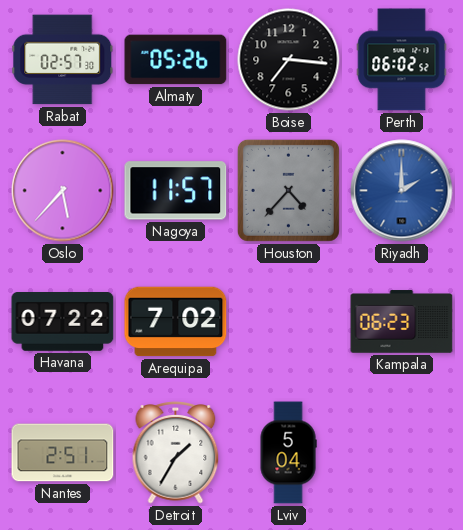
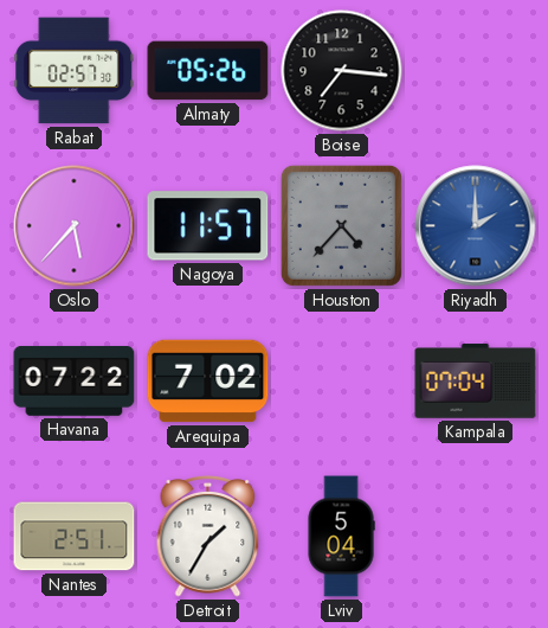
Perth: 06:02 -> none (402, 60)
Kampala: 06:23 -> 07:04 (476, 382)
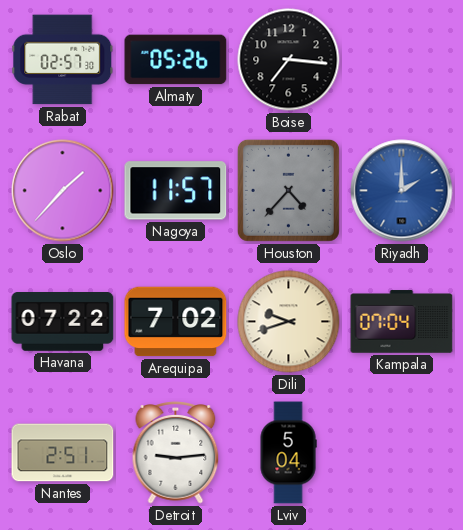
Oslo: 5:37 -> 1:37 (63, 191)
Dili: none -> 9:42 (289, 322)
Detroit: 1:35 -> 9:14 (176, 453)
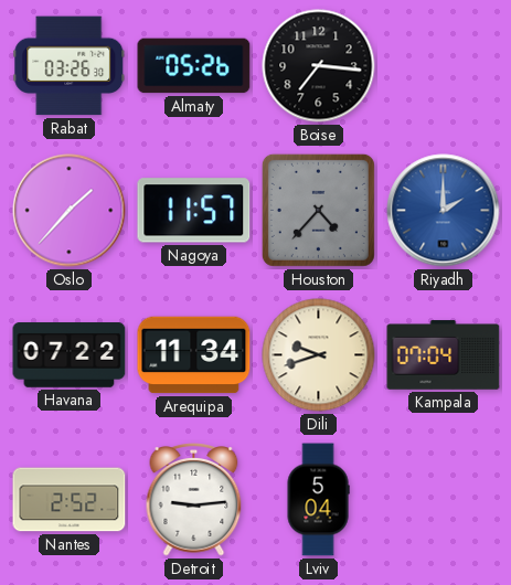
Rabat: 02:57 -> 03:26 (70, 66)
Arequipa: 7:02 -> 11:34 (194, 355)
Nantes: 2:51 -> 2:52 (70, 500)
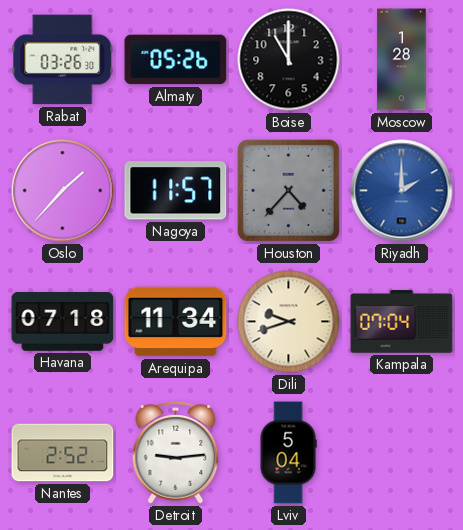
Boise: 7:16 -> 11:00 (289, 60)
Moscow: none -> 1:28 (402, 60)
Havana: 07:22 -> 07:18 (63, 322)
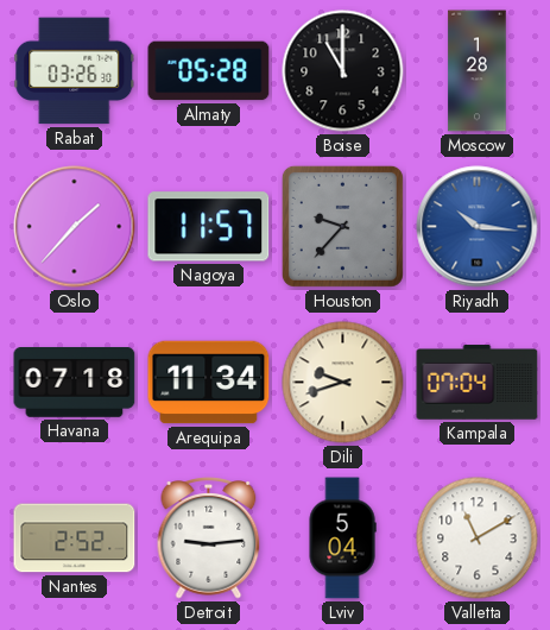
Almaty: 05:26 -> 05:28 (209, 71)
Houston: 4:37 -> 9:37 (342, 226)
Riyadh: 2:00 -> 10:16 (478, 227)
Valletta: none -> 11:10 (478, 538)
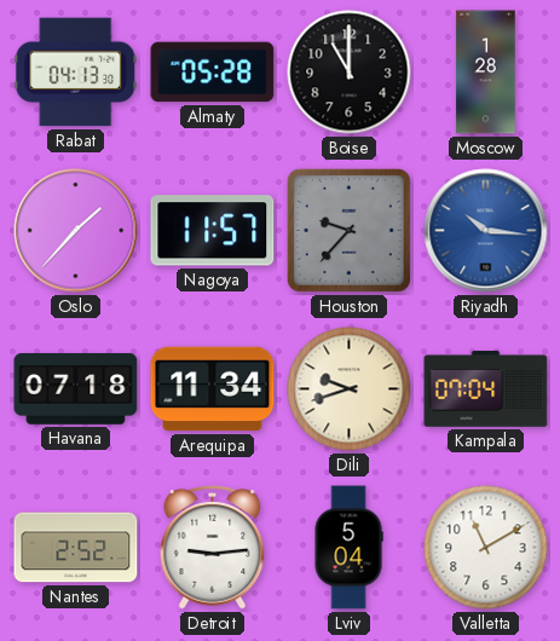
Rabat: 03:26 -> 04:13 (76, 73)
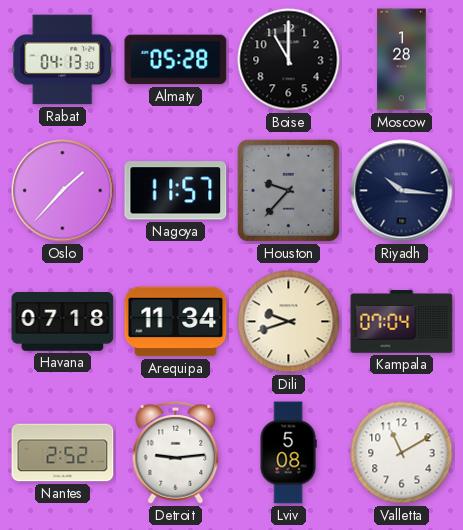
Riyadh dial: blue -> navy (402, 191)
Lviv: 5:04 -> 5:08 (288, 453)
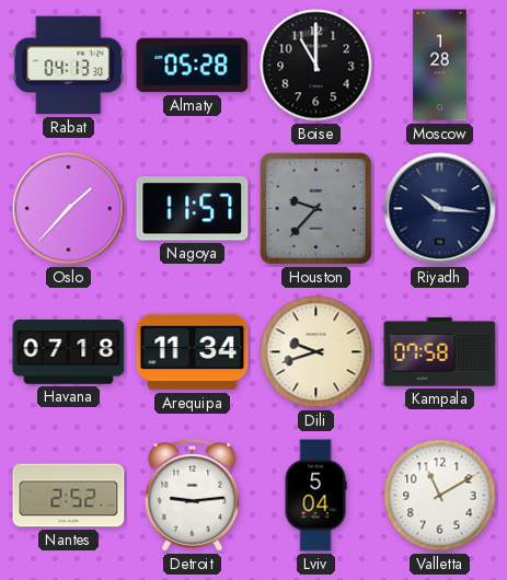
Kampala: 07:04 -> 07:58 (440, 352)
Lviv: 5:08 -> 5:04 (315, 496)
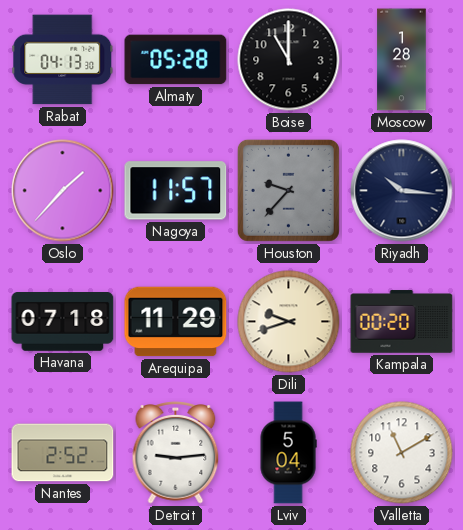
Arequipa: 11:34 -> 11:29 (176, 322)
Kampala: 07:58 -> 00:20 (402, 322)
